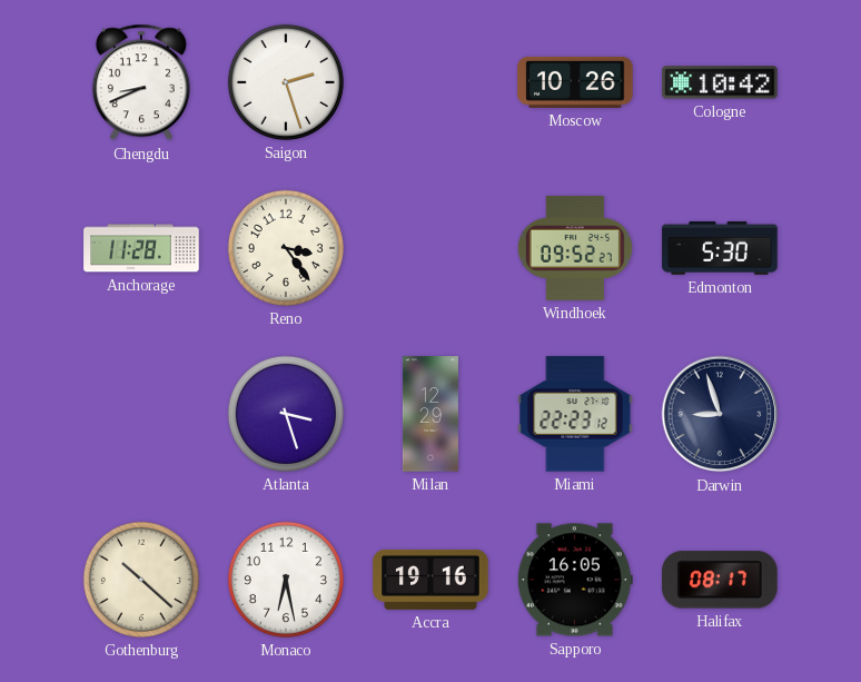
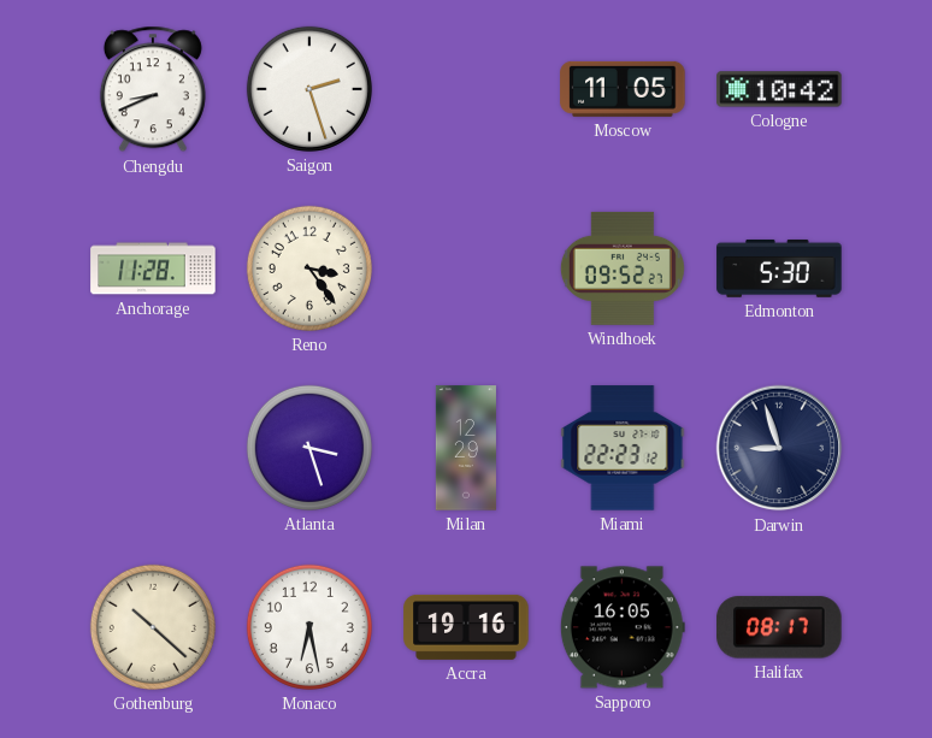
Moscow: 10:26 -> 11:05 (623, 89)
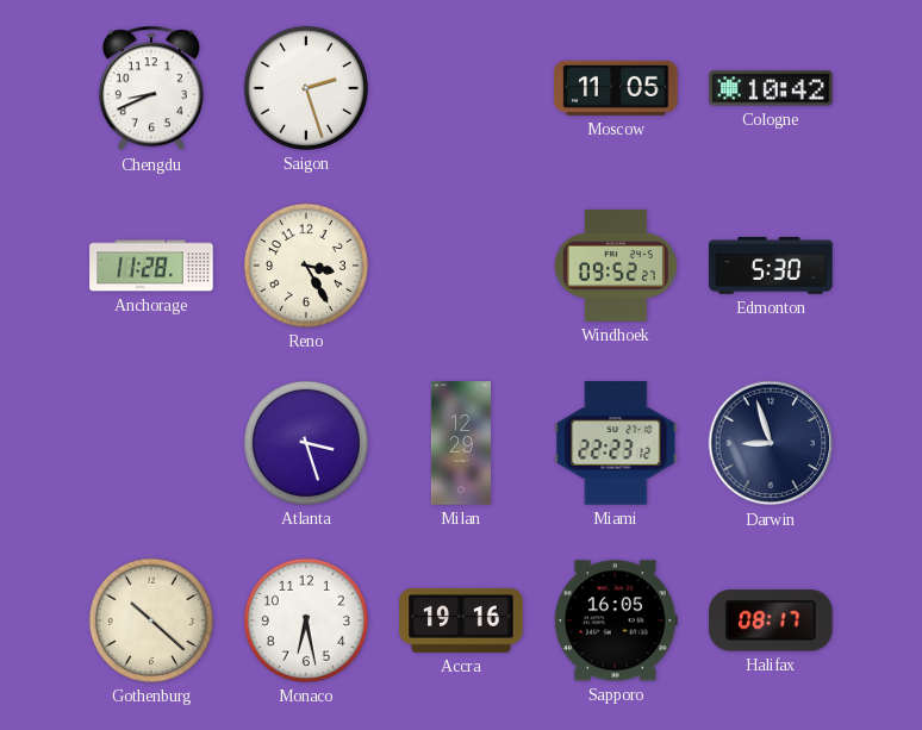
Reno: 3:24 -> 3:25 (306, 266)
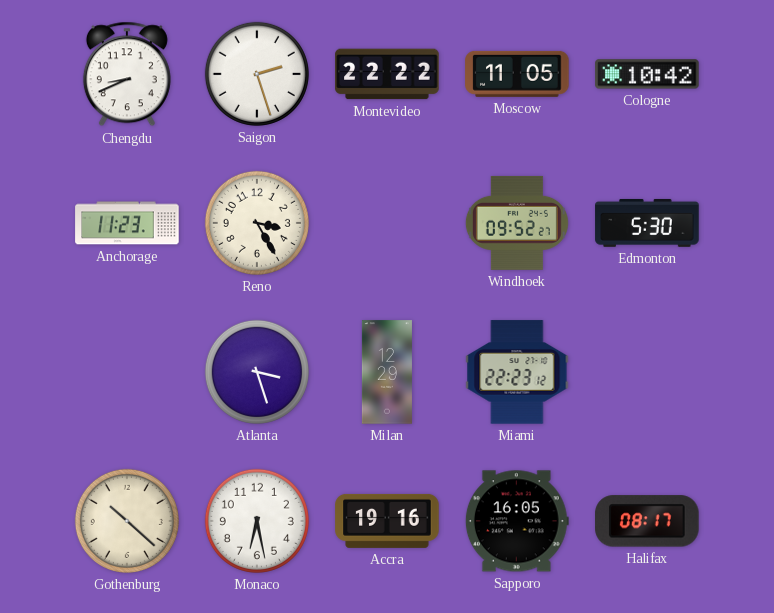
Montevideo: none -> 22:22 (387, 74)
Anchorage: 11:28 -> 11:23 (127, 223)
Darwin: 8:57 -> none (771, 443)
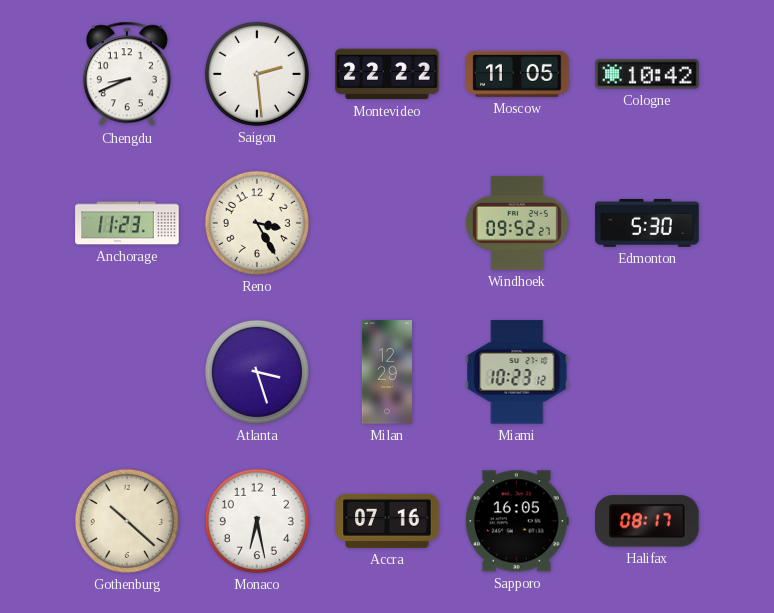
Saigon: 2:27 -> 2:29 (257, 74)
Miami: 22:23 -> 10:23 (517, 372)
Accra: 19:16 -> 07:16 (387, 521)
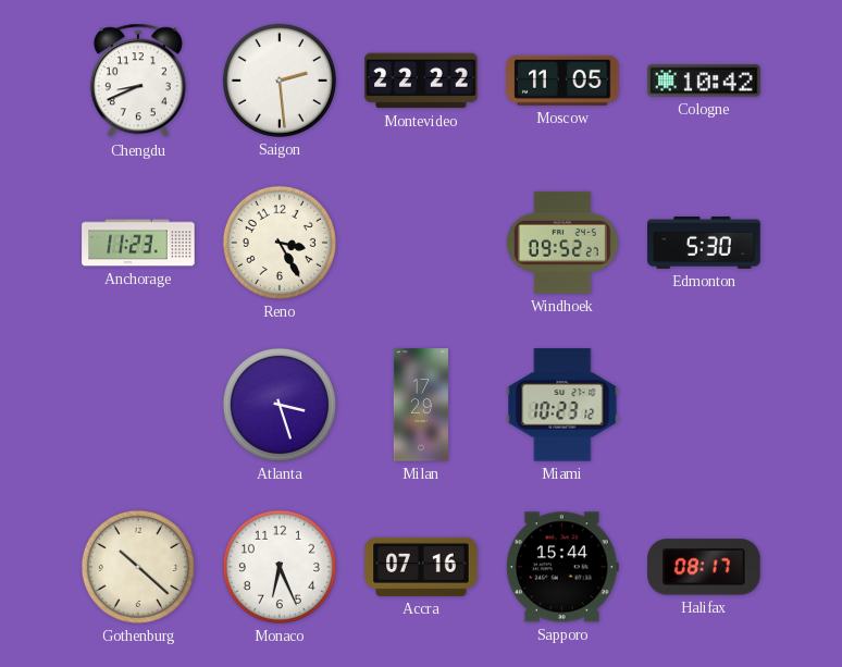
Milan: 12:29 -> 17:29 (421, 405)
Monaco: 6:28 -> 6:26 (280, 567)
Sapporo: 16:05 -> 15:44 (562, 567)
